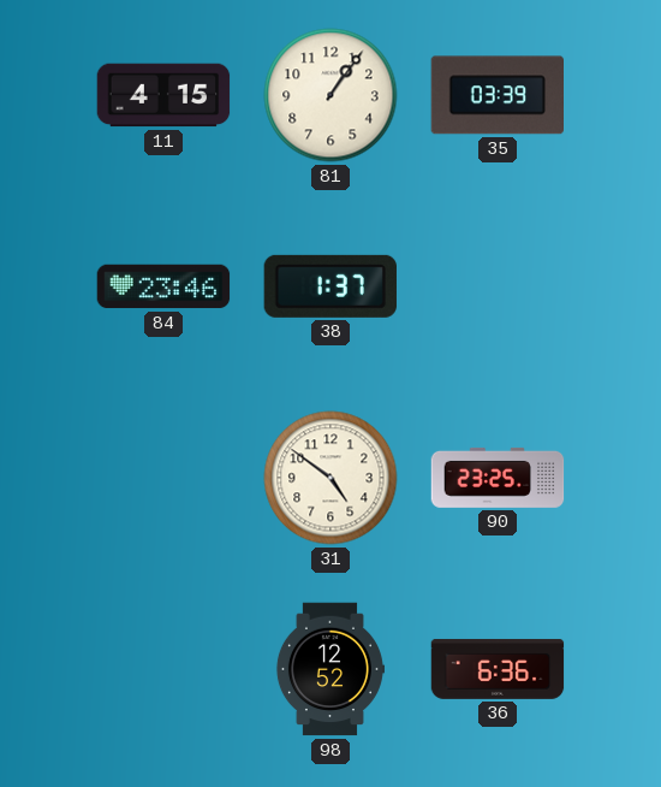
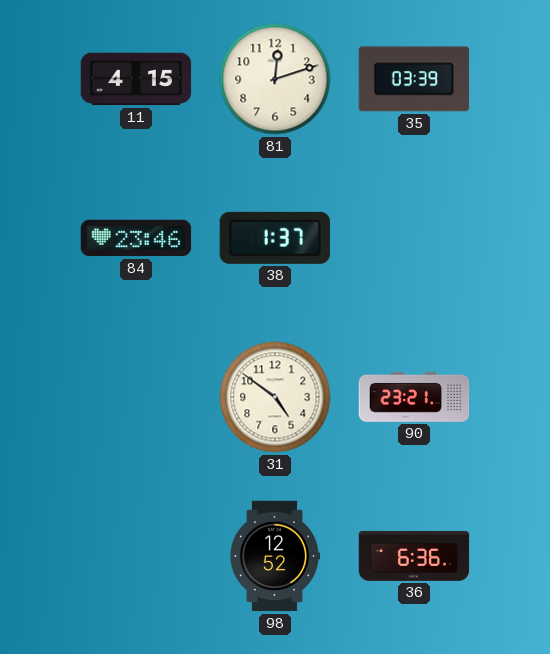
81: 1:06 -> 12:12 (275, 79)
90: 23:25 -> 23:21 (414, 397)
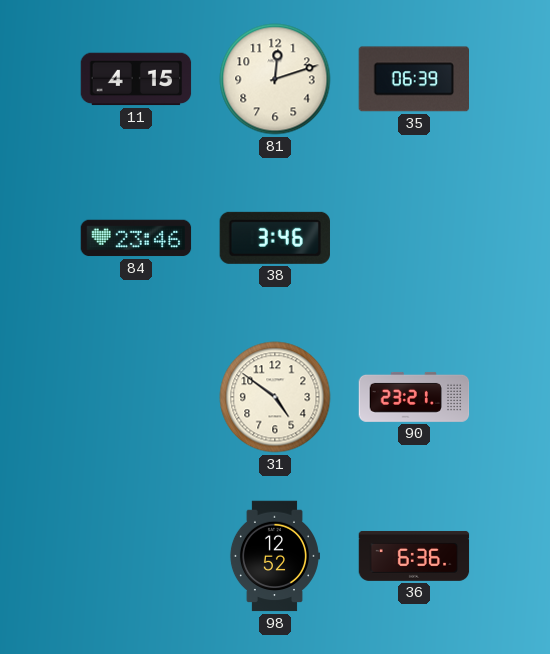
35: 03:39 -> 06:39 (413, 79)
38: 1:37 -> 3:46 (275, 238)
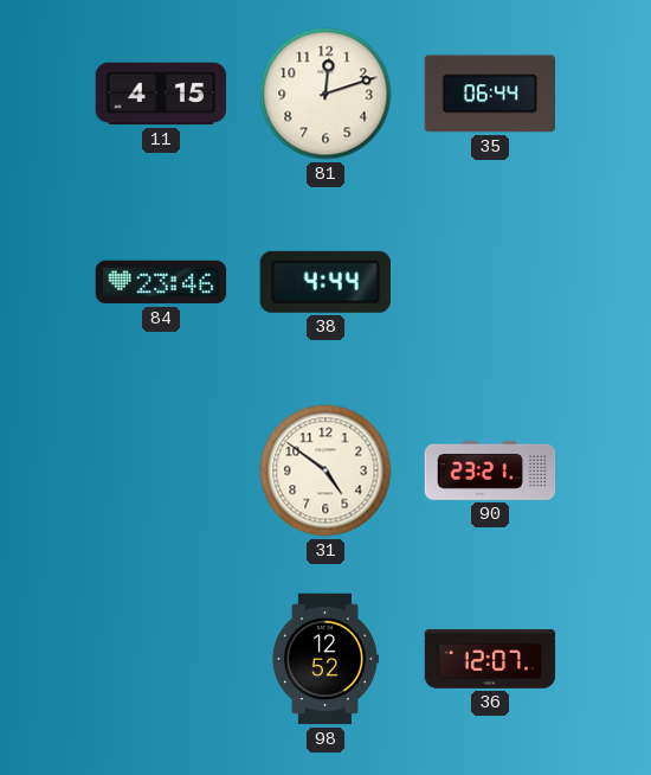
35: 06:39 -> 06:44 (489, 94)
38: 3:46 -> 4:44 (325, 282)
36: 6:36 -> 12:07 (490, 659)
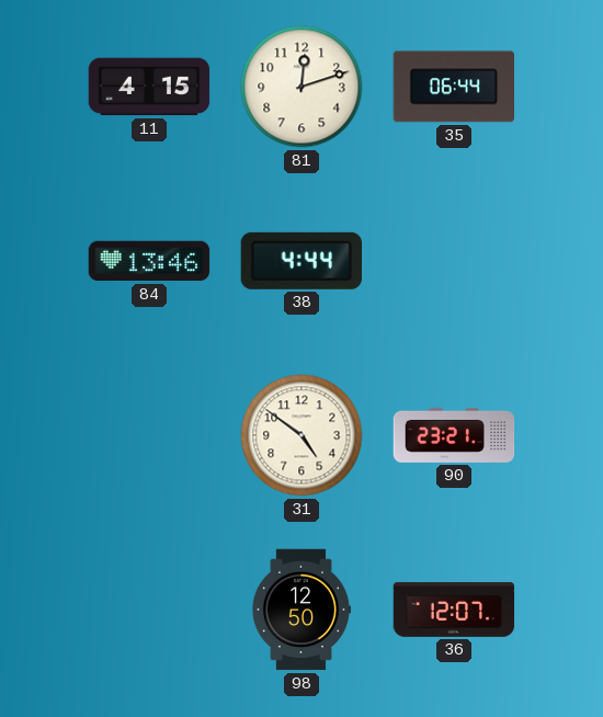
84: 23:46 -> 13:46 (149, 261)
98: 12:52 -> 12:50 (300, 610)
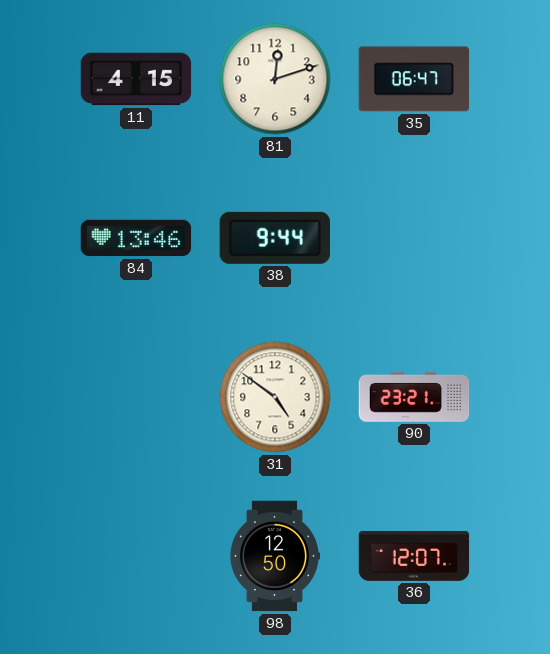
35: 06:44 -> 06:47 (413, 79)
38: 4:44 -> 9:44 (275, 238)
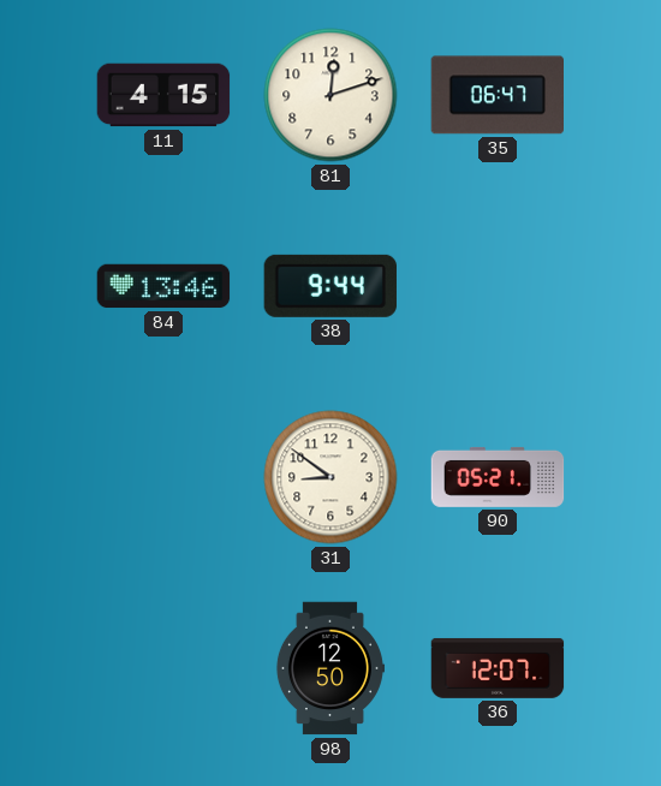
31: 4:51 -> 8:51 (330, 477)
90: 23:21 -> 05:21 (498, 477)
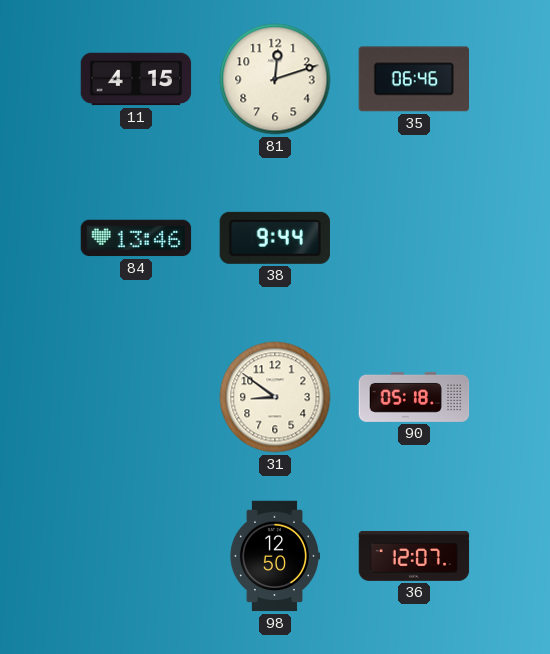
35: 06:47 -> 06:46 (413, 79)
90: 05:21 -> 05:18 (414, 397)
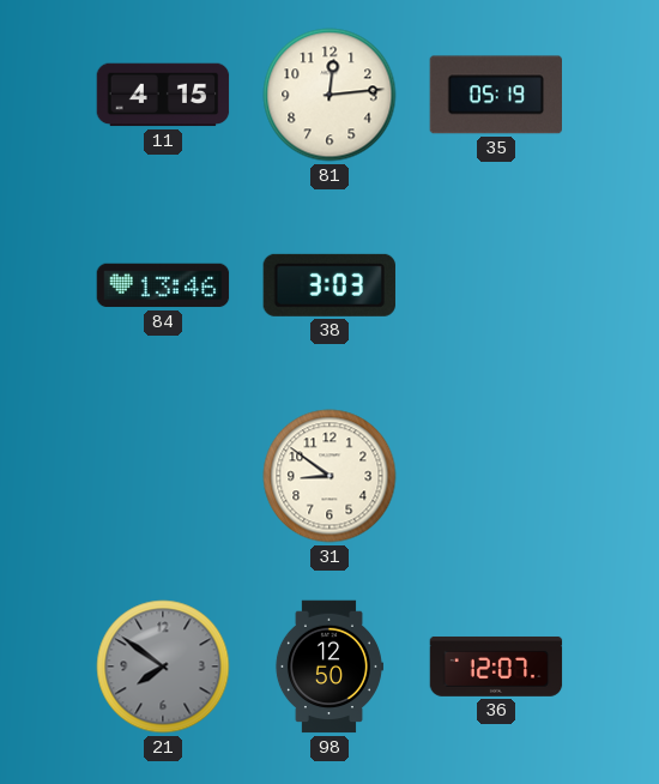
81: 12:12 -> 12:14 (329, 95)
35: 06:46 -> 05:19 (495, 95)
38: 9:44 -> 3:03 (329, 285)
90: 05:18 -> none (414, 397)
21: none -> 7:51 (163, 667)
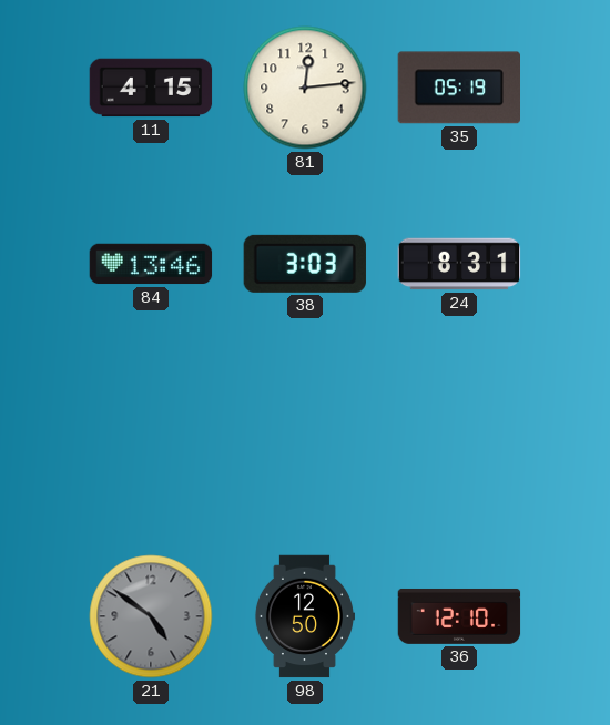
24: none -> 8:31 (459, 264)
31: 8:51 -> none (329, 476)
21: 7:51 -> 4:51 (151, 616)
36: 12:07 -> 12:10 (459, 616)
